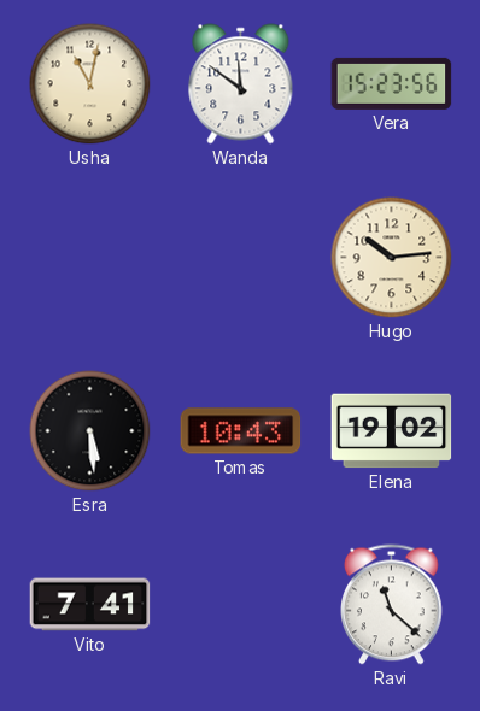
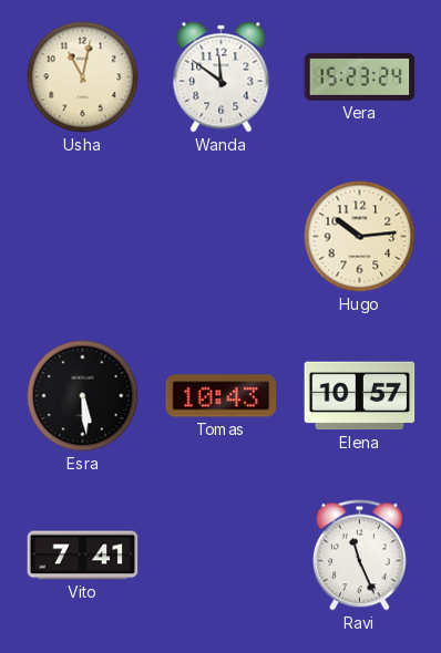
Vera: 15:23:56 -> 15:23:24 (360, 76)
Elena: 19:02 -> 10:57 (360, 396)
Ravi: 11:22 -> 11:26 (360, 556)
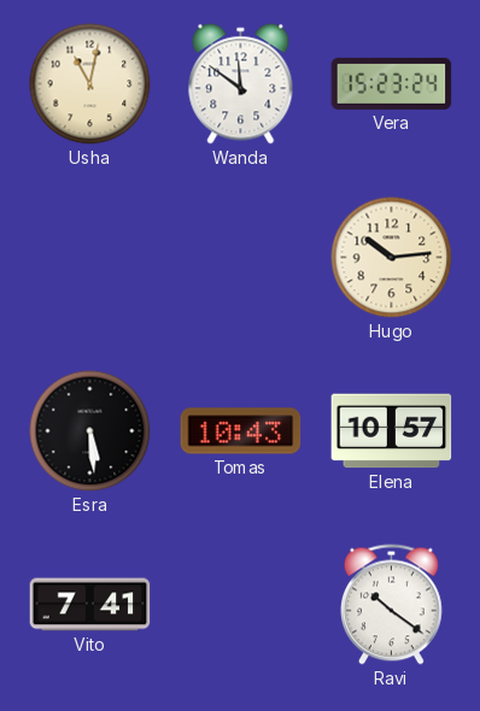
Ravi: 11:26 -> 10:21 (392, 605)
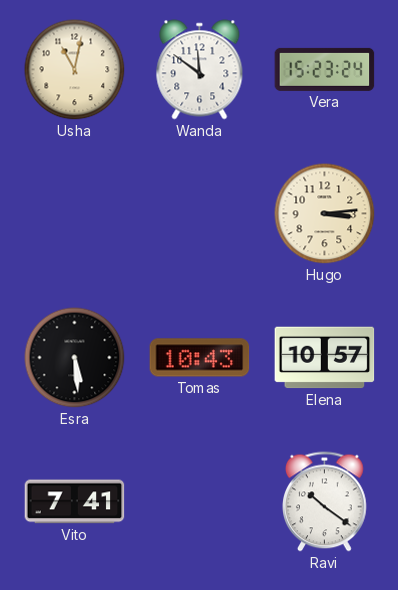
Hugo: 10:14 -> 3:14 (325, 214)
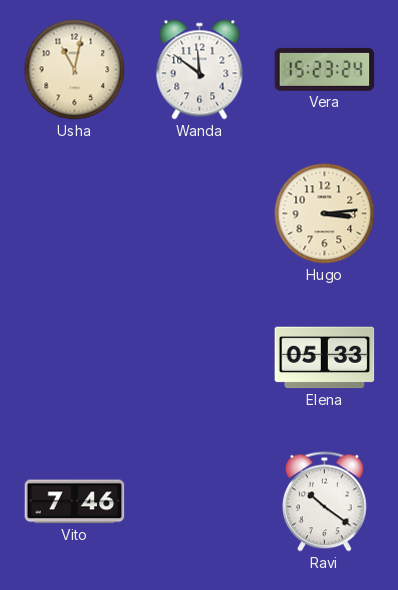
Esra: 5:29 -> none (75, 358)
Tomas: 10:43 -> none (200, 358)
Elena: 10:57 -> 05:33 (325, 358)
Vito: 7:41 -> 7:46 (75, 502)
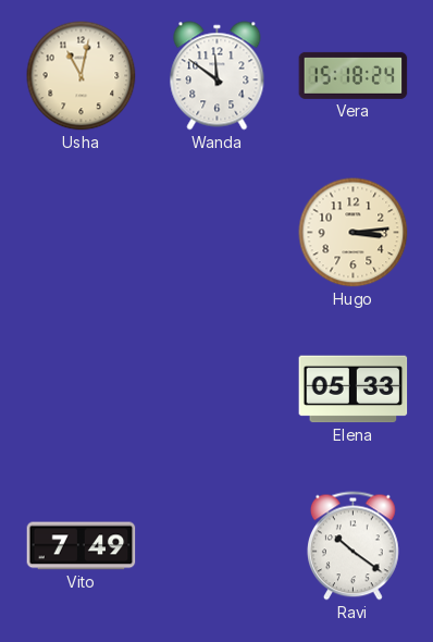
Vera: 15:23 -> 15:18 (354, 75)
Vito: 7:46 -> 7:49 (82, 546)
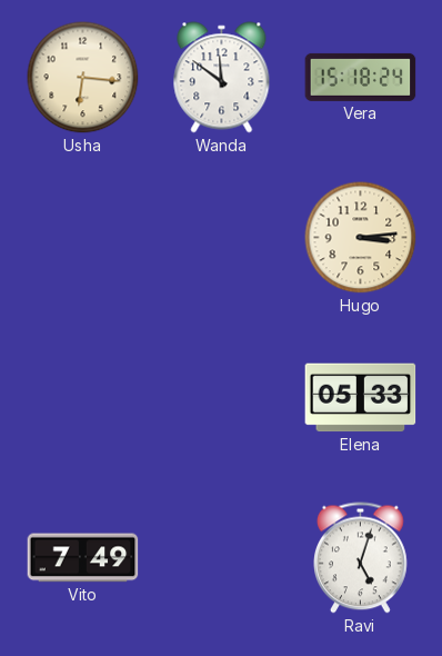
Usha: 11:02 -> 6:16 (83, 78)
Ravi: 10:21 -> 5:03 (361, 558)
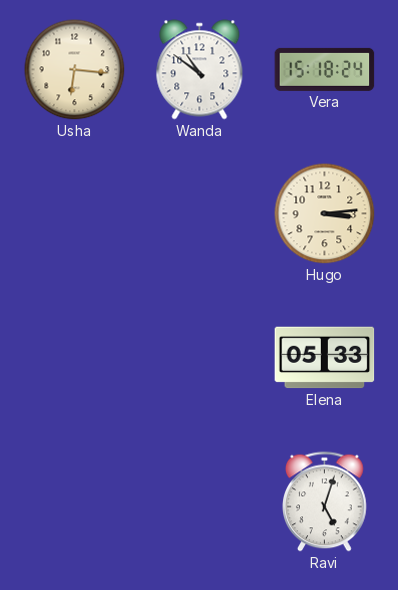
Wanda: 11:51 -> 10:51 (200, 70)
Vito: 7:49 -> none (83, 558)
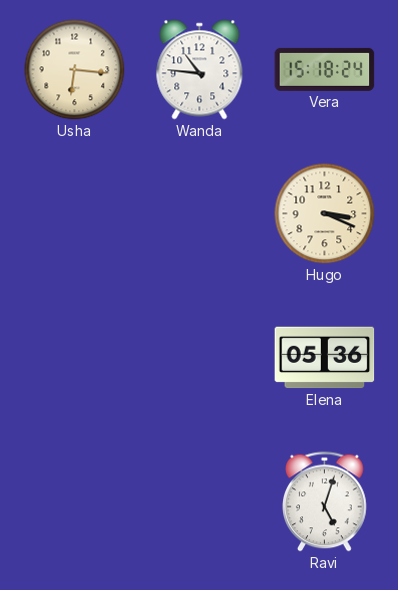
Wanda: 10:51 -> 10:46 (200, 70)
Hugo: 3:14 -> 3:19 (325, 214)
Elena: 05:33 -> 05:36 (325, 358)
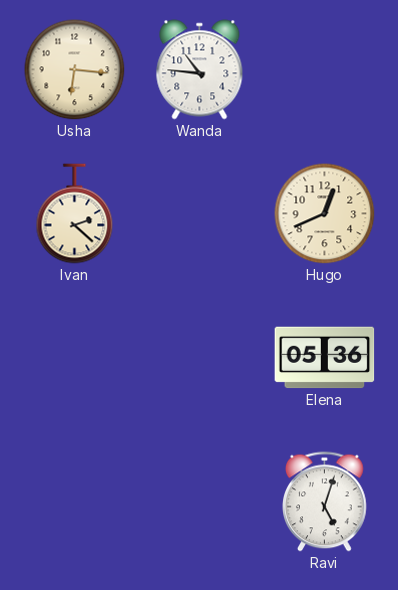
Vera: 15:18 -> none (325, 69)
Ivan: none -> 2:22 (75, 214)
Hugo: 3:19 -> 12:41 (325, 214)
